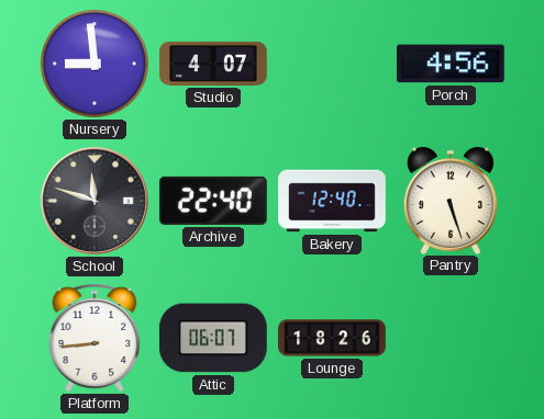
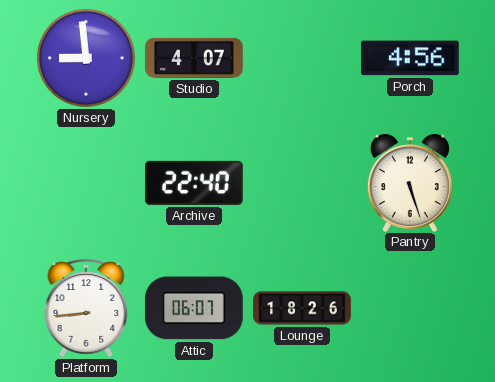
School: 11:48 -> none (95, 201)
Bakery: 12:40 -> none (332, 201)
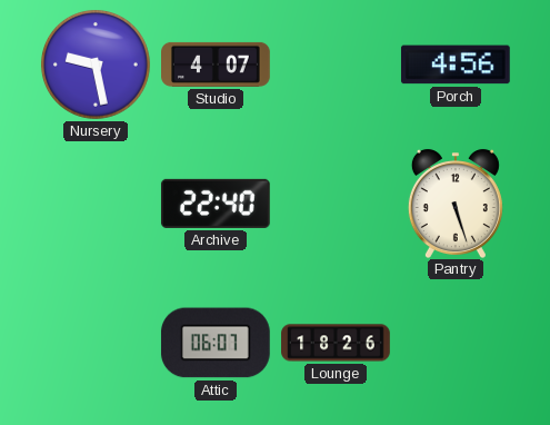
Nursery: 8:59 -> 9:28 (96, 65)
Platform: 8:44 -> none (86, 308)
